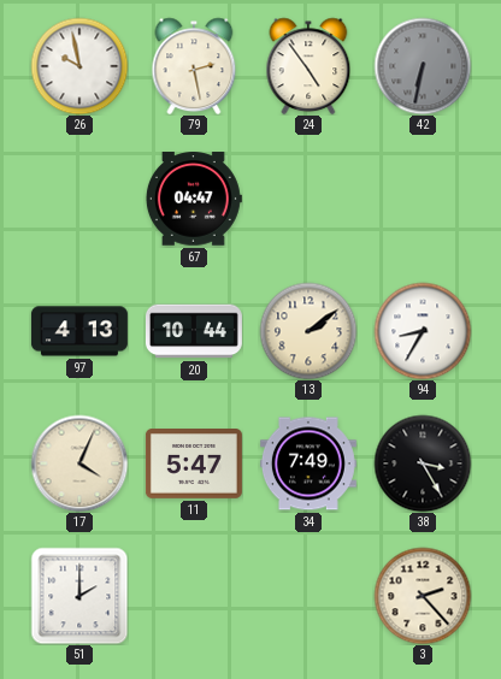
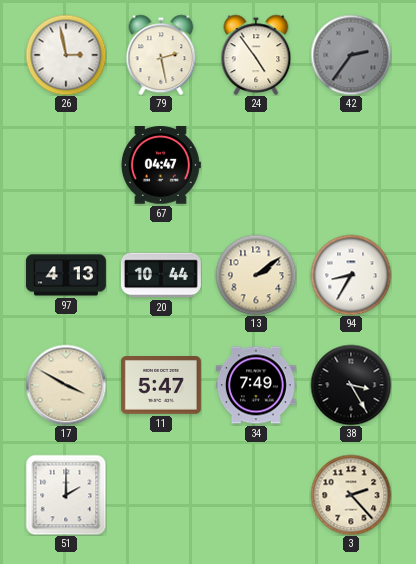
26: 9:58 -> 2:58 (66, 55)
42: 6:32 -> 2:36 (351, 55)
17: 4:04 -> 3:50 (66, 385)
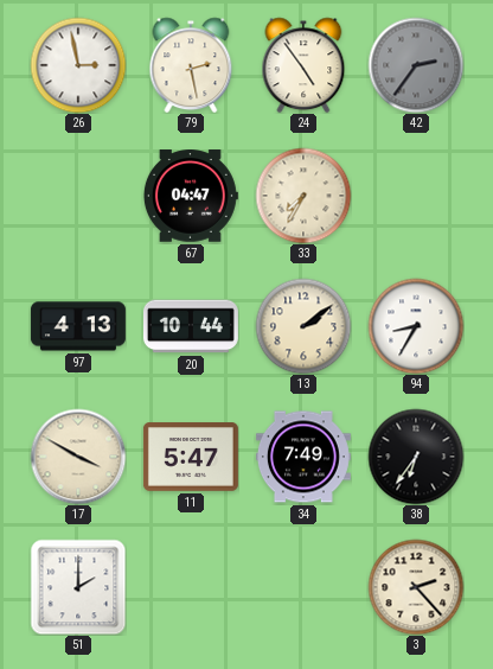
33: none -> 7:35 (303, 196)
38: 3:25 -> 6:36 (416, 457)
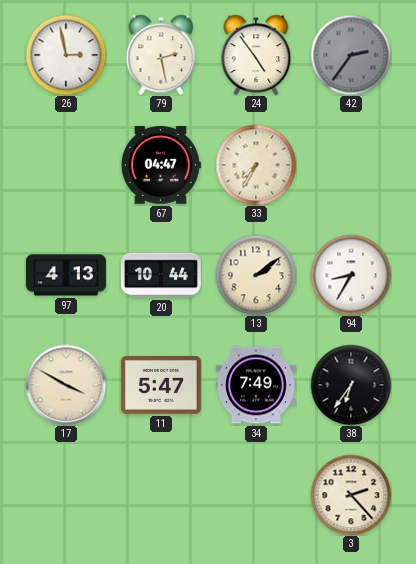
51: 2:00 -> none (78, 587)
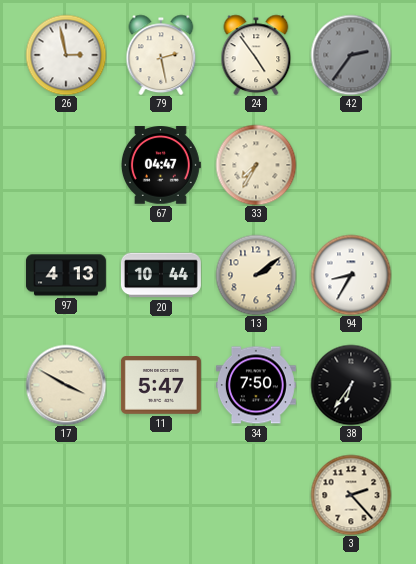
34: 7:49 -> 7:50 (256, 385)
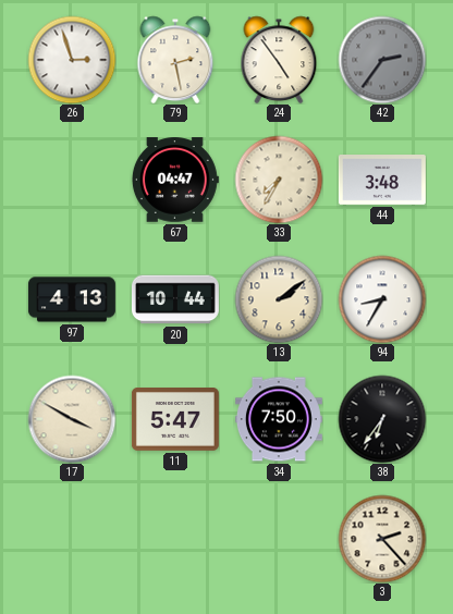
26: 2:58 -> 2:57 (72, 60)
44: none -> 3:48 (382, 181)
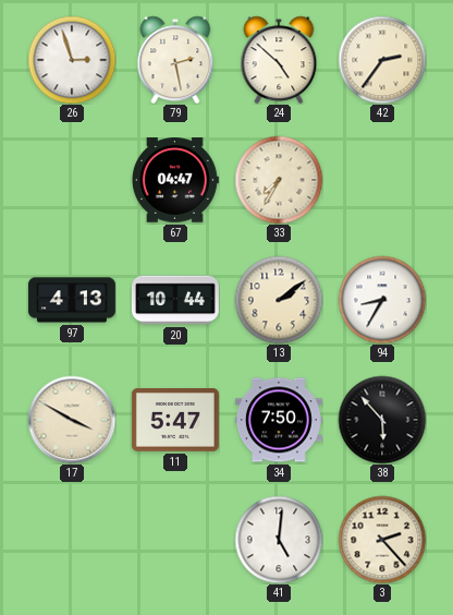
24: 4:54 -> 4:52 (279, 60)
42 dial: grey -> cream (382, 60)
44: 3:48 -> none (382, 181)
38: 6:36 -> 5:53 (382, 420)
41: none -> 5:01 (279, 540)
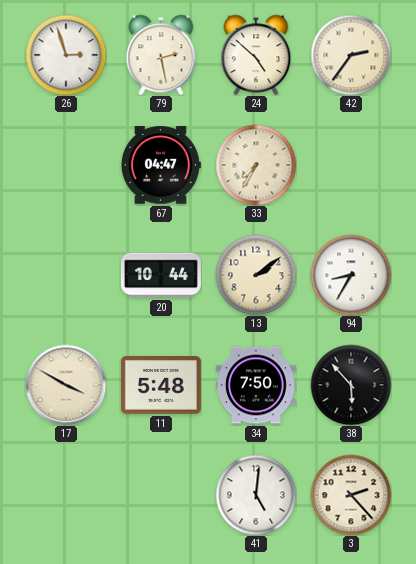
97: 4:13 -> none (72, 300)
11: 5:47 -> 5:48 (161, 386)
